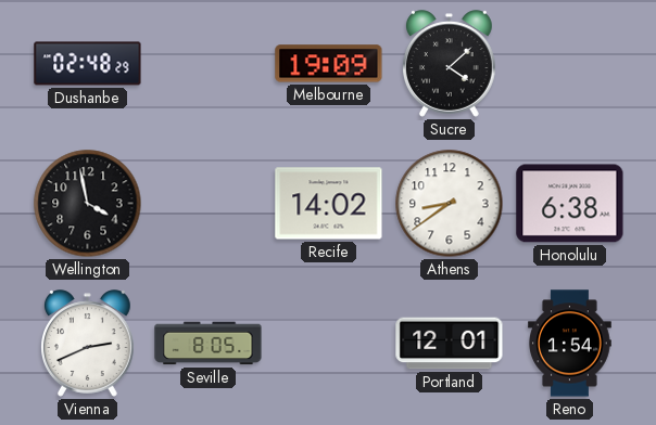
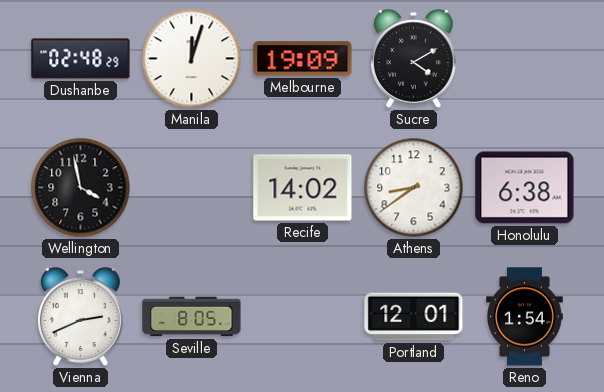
Manila: none -> 12:03 (192, 59)
Sucre: 4:08 -> 4:10 (414, 59)
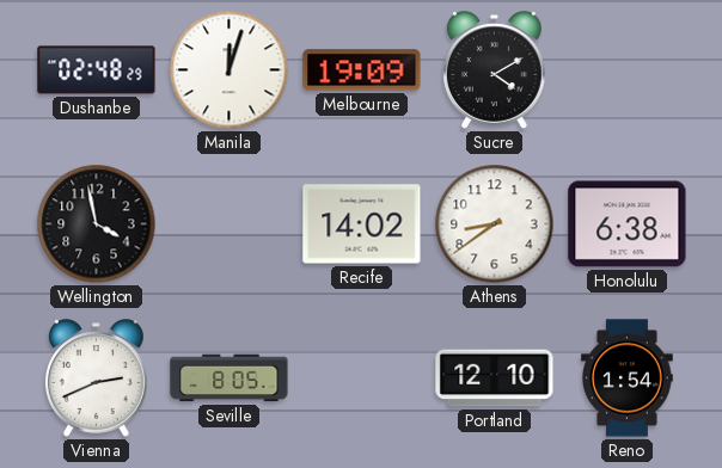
Portland: 12:01 -> 12:10 (495, 378)
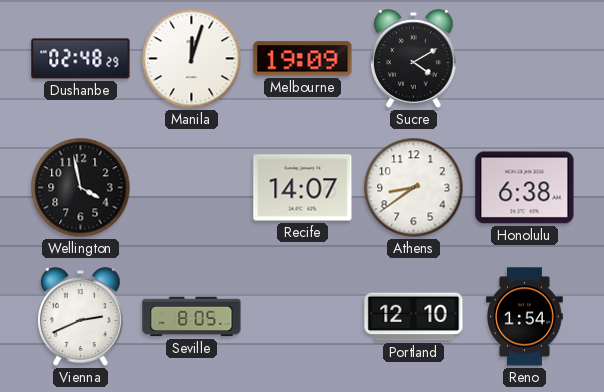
Recife: 14:02 -> 14:07 (303, 188)
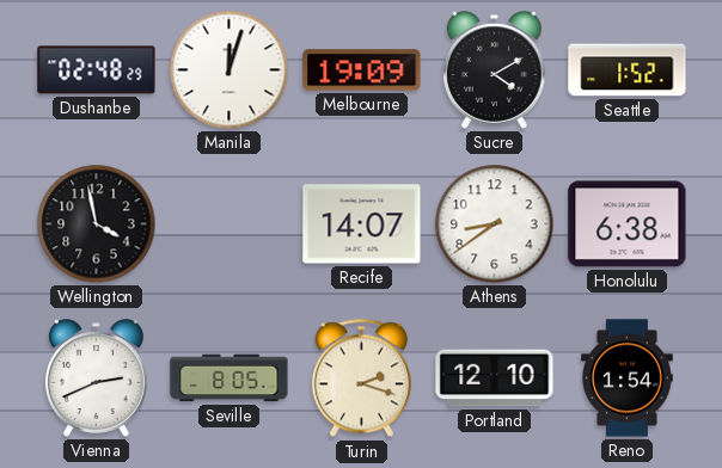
Seattle: none -> 1:52 (628, 70)
Turin: none -> 2:18 (361, 378)
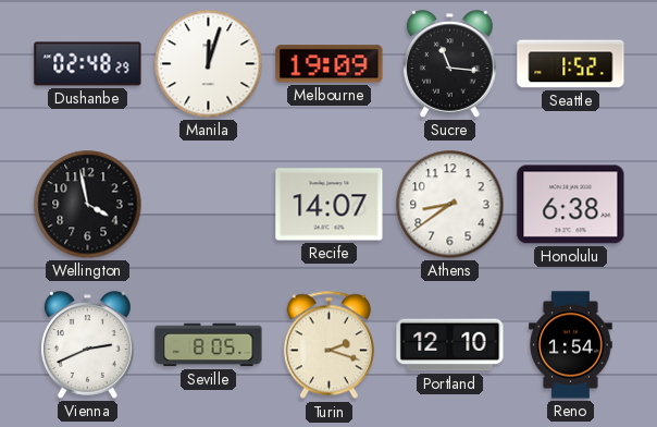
Sucre: 4:10 -> 11:16 (450, 64)
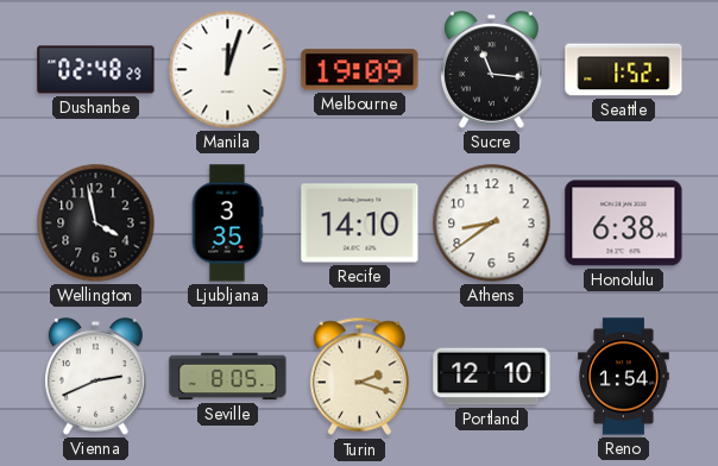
Ljubljana: none -> 3:35 (227, 223)
Recife: 14:07 -> 14:10 (360, 223)
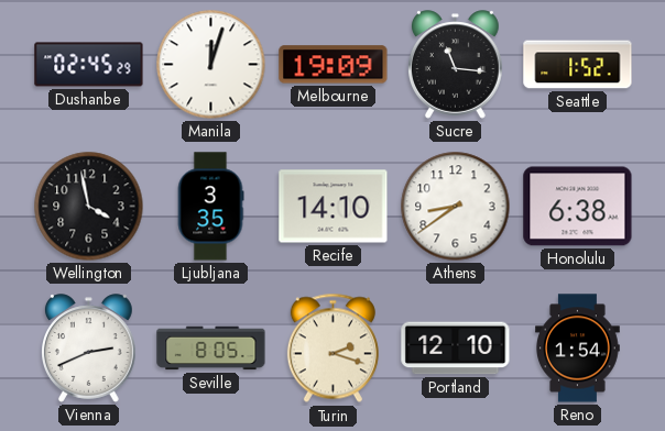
Dushanbe: 02:48 -> 02:45 (89, 65)
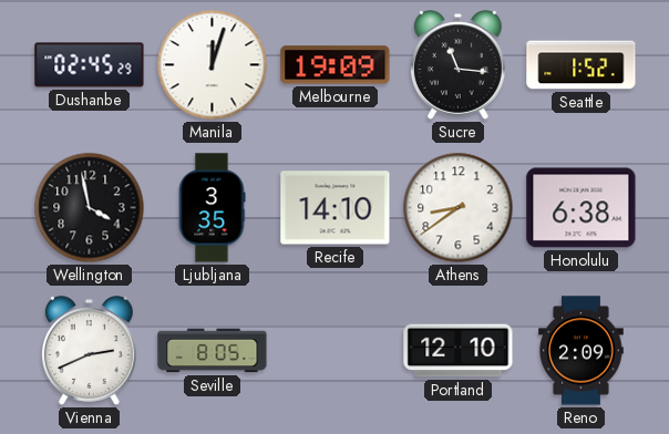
Turin: 2:18 -> none (332, 349)
Reno: 1:54 -> 2:09 (581, 351)
